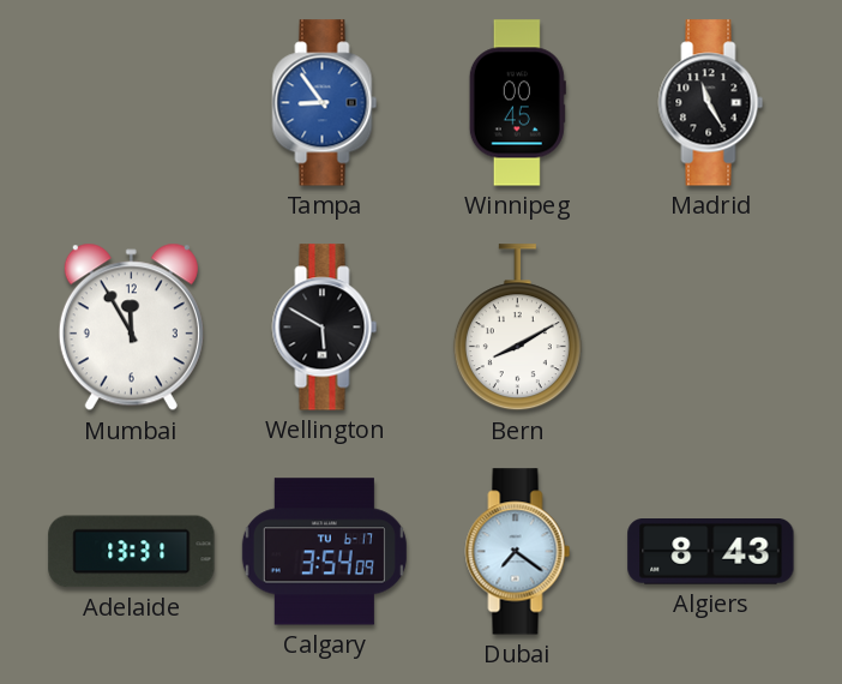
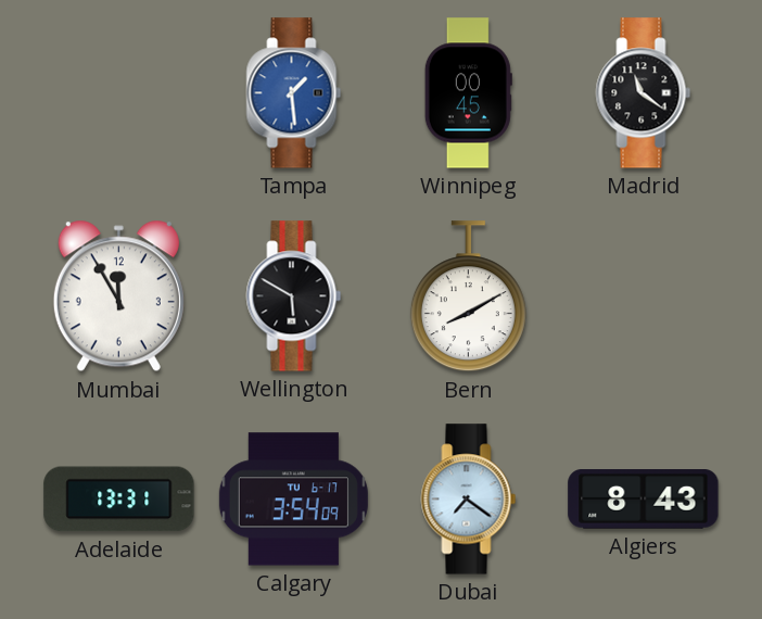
Tampa: 8:54 -> 1:29 (294, 93)
Madrid: 11:25 -> 11:21 (644, 93)
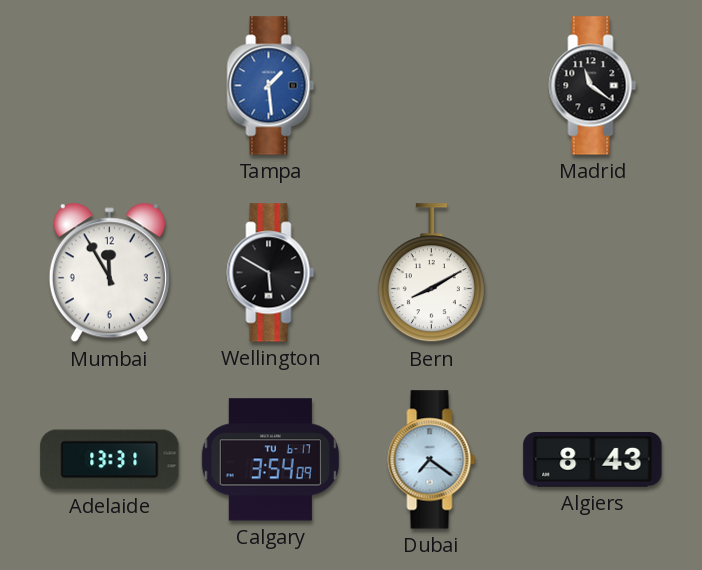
Winnipeg: 00:45 -> none (468, 93)
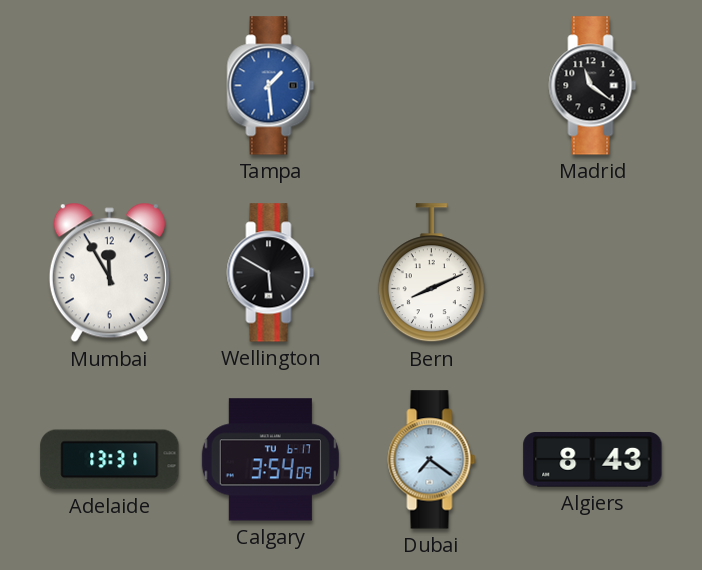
Bern: 8:10 -> 8:11 (431, 273)
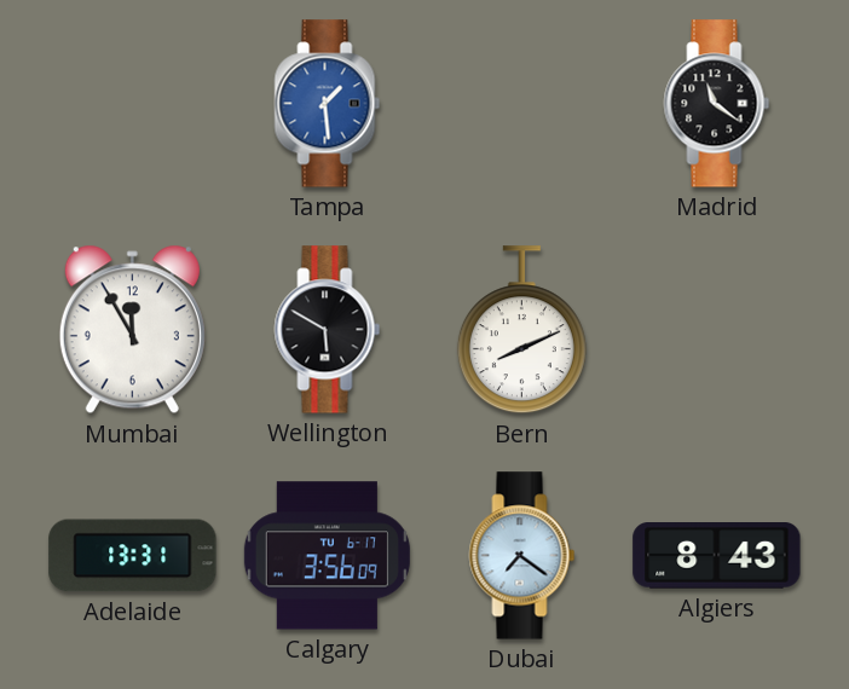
Calgary: 3:54 -> 3:56 (327, 556)
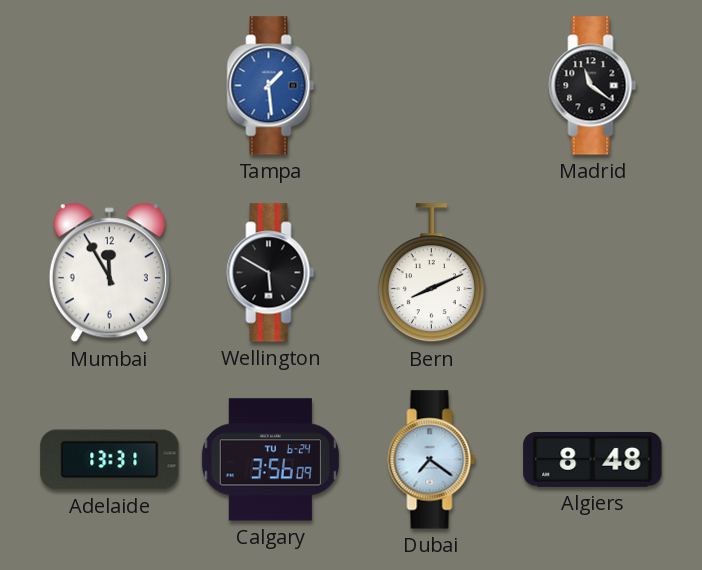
Calgary date: TU 6-17 -> TU 6-24 (270, 460)
Algiers: 8:43 -> 8:48 (593, 460)
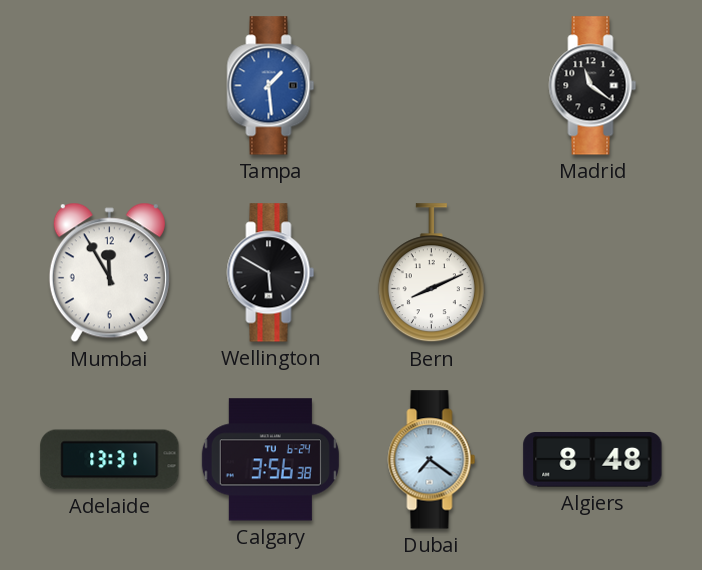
Calgary: 3:56:09 -> 3:56:38 (270, 460)
